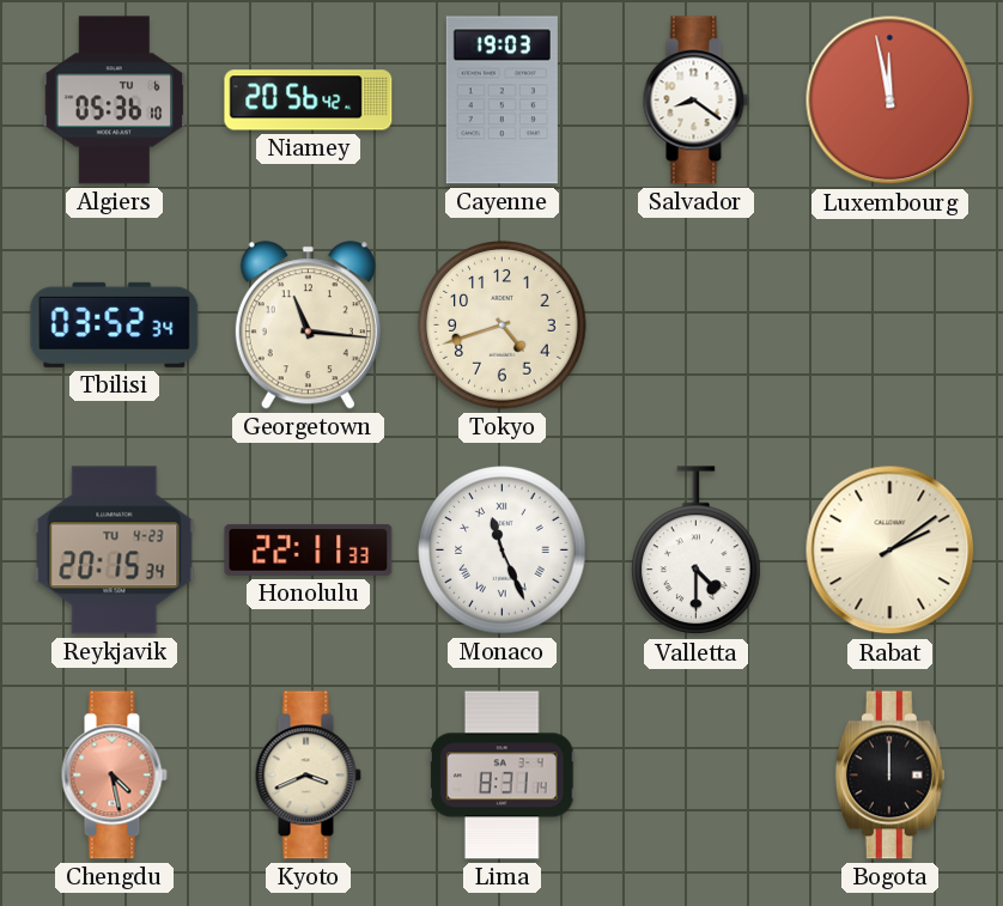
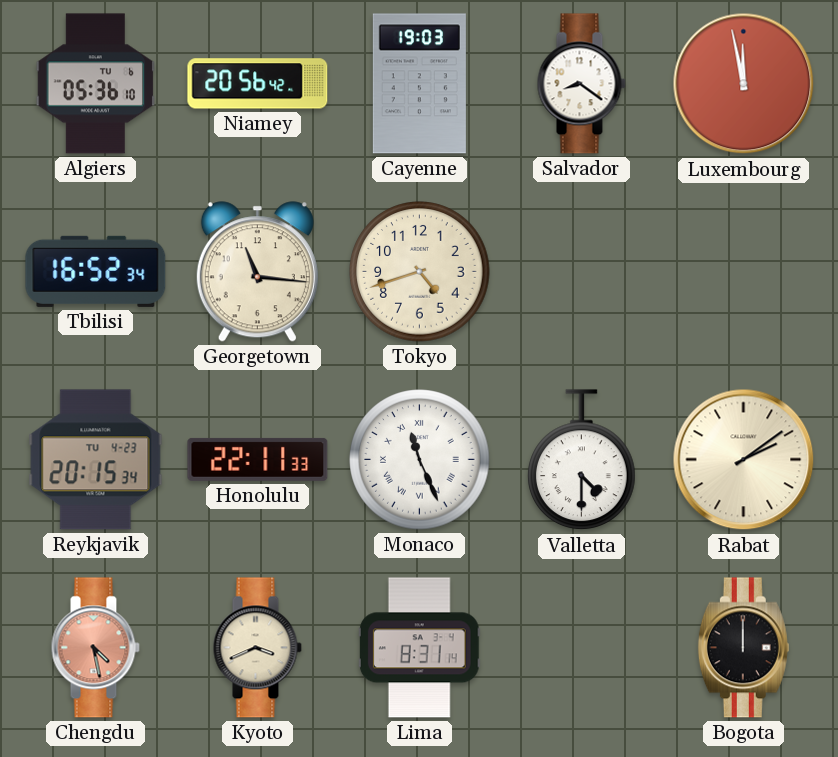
Tbilisi: 03:52 -> 16:52 (96, 271)
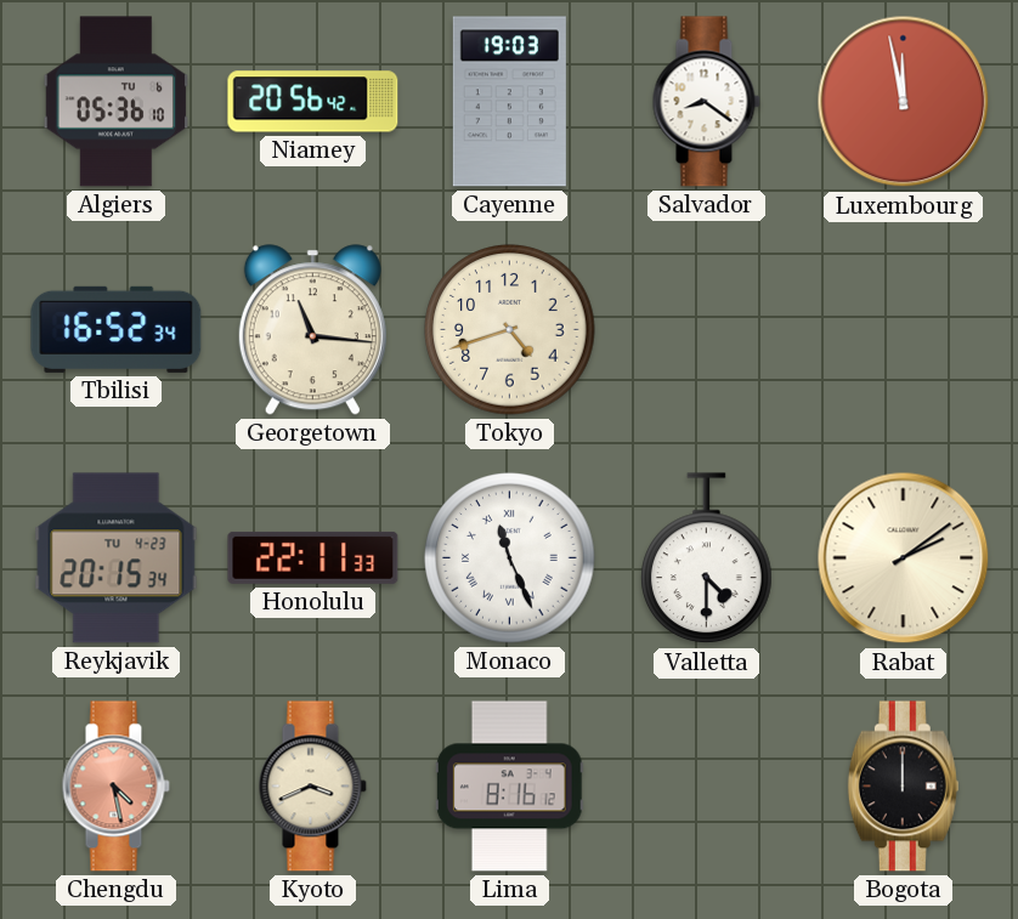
Lima: 8:31 -> 8:16 (509, 787)
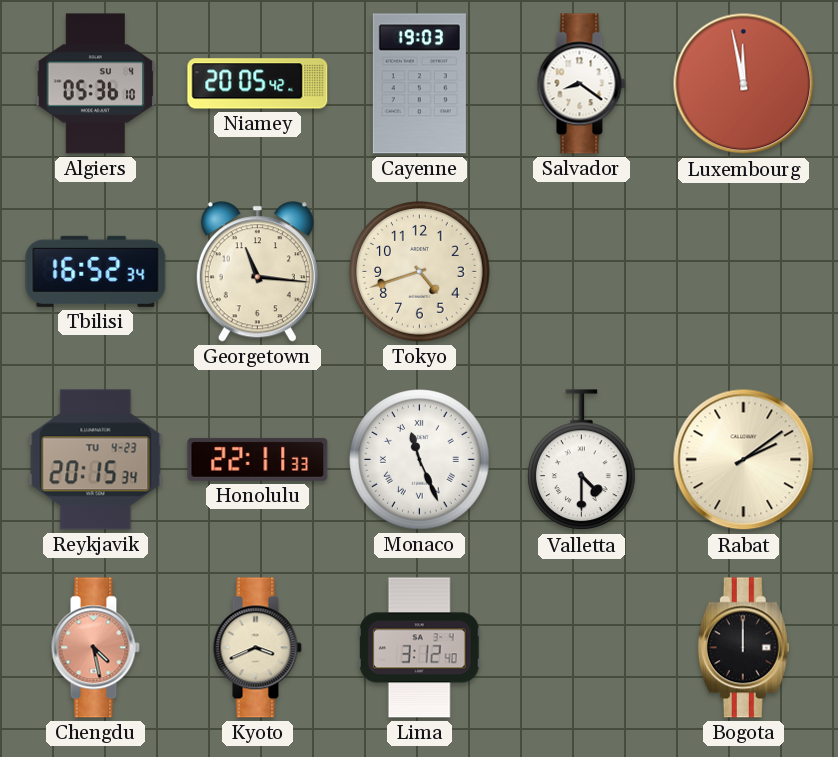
Algiers date: TU 6 -> SU 4 (96, 84)
Niamey: 20:56 -> 20:05 (258, 84)
Lima: 8:16 -> 3:12 (419, 648)
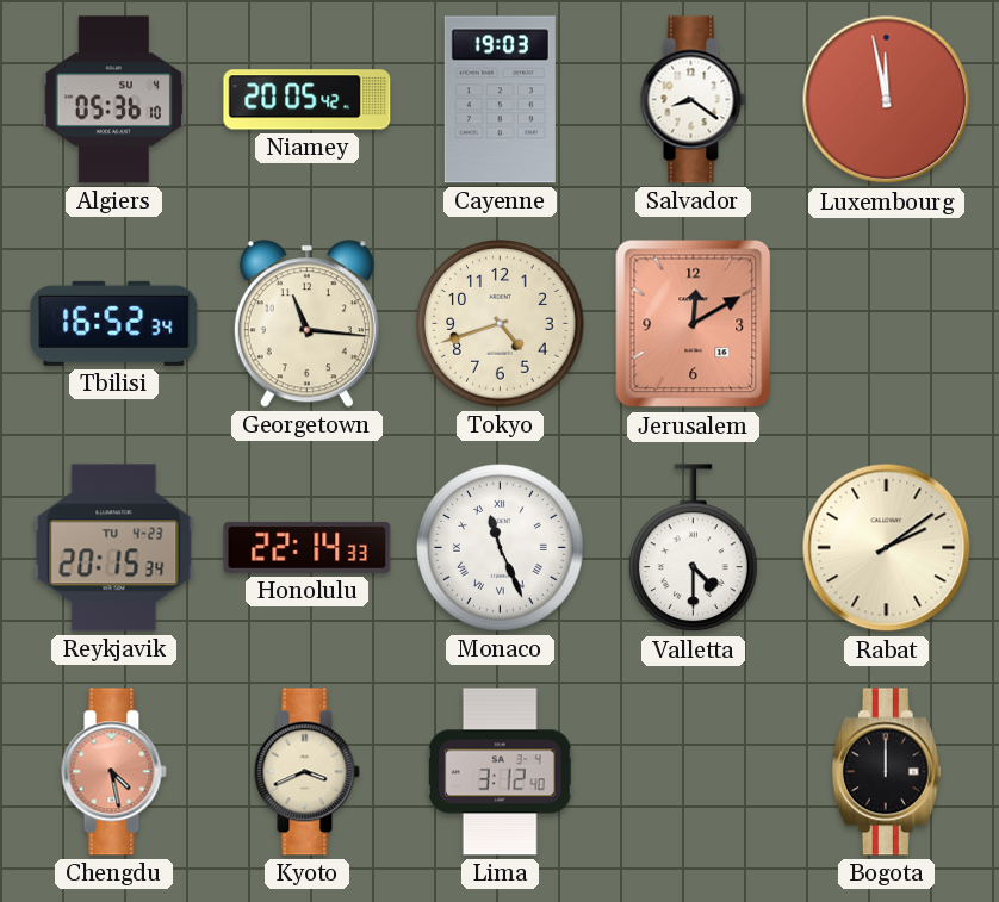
Jerusalem: none -> 12:10 (694, 324)
Honolulu: 22:11 -> 22:14 (308, 547)
